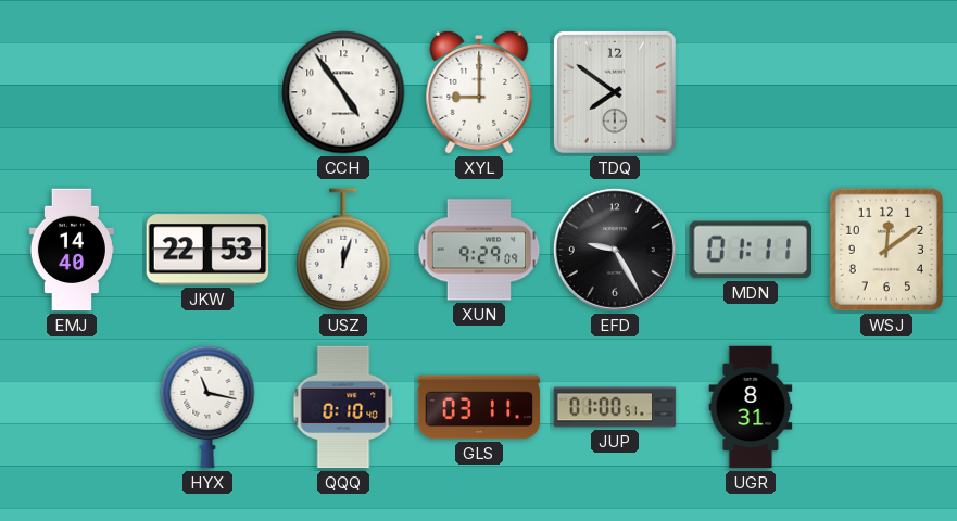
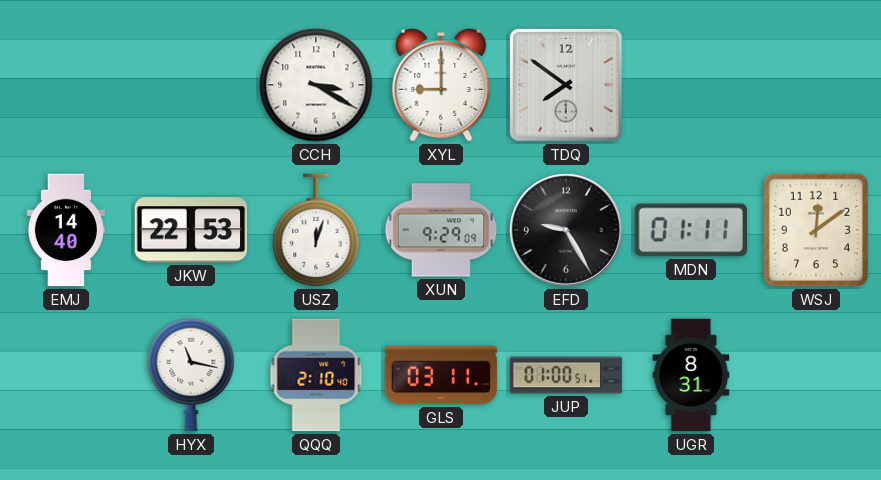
CCH: 4:54 -> 3:20 (316, 85)
QQQ: 0:10 -> 2:10 (316, 375)
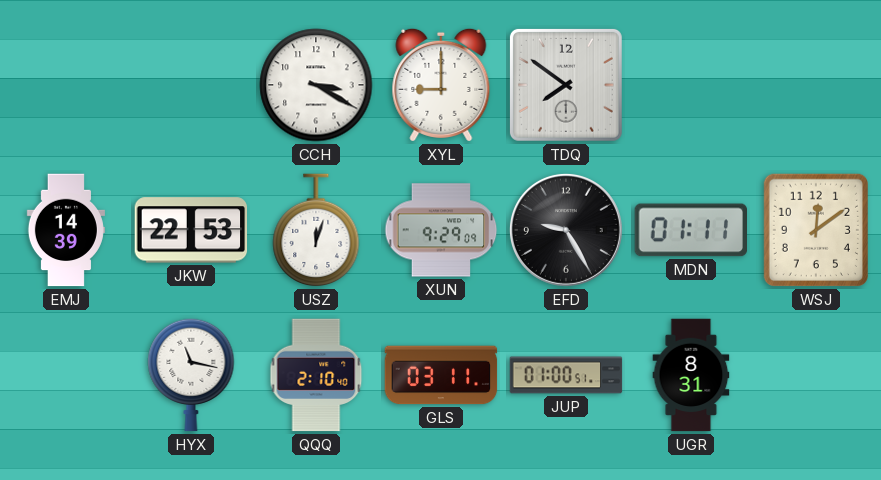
EMJ: 14:40 -> 14:39 (66, 230)
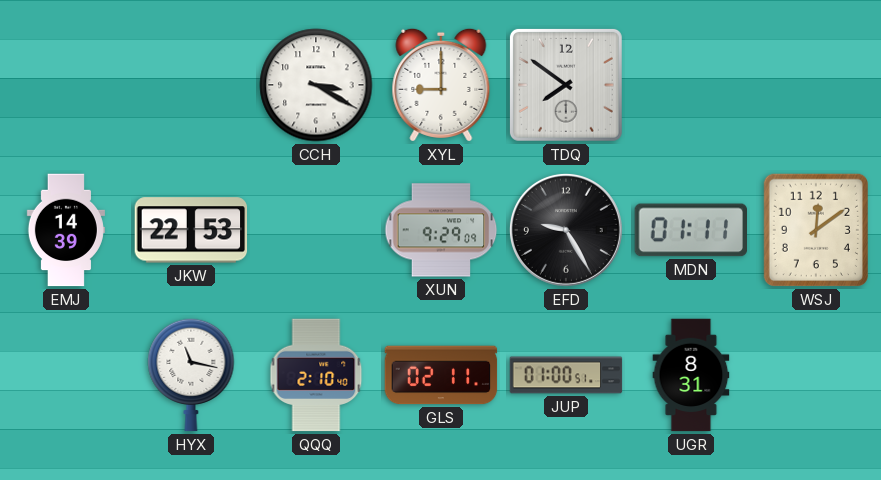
USZ: 12:03 -> none (316, 231)
GLS: 03:11 -> 02:11 (441, 375)
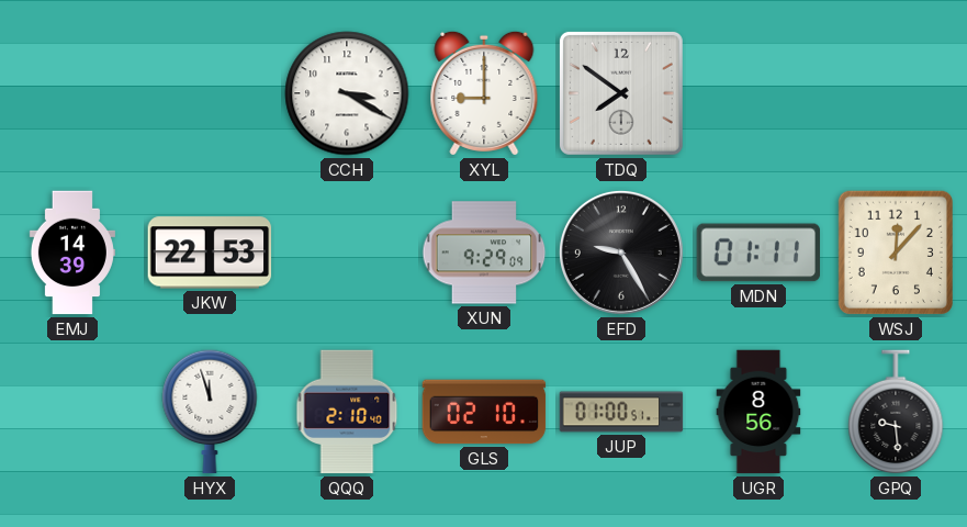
WSJ: 12:09 -> 12:07 (896, 253)
HYX: 11:17 -> 11:57 (210, 412)
GLS: 02:11 -> 02:10 (484, 412)
UGR: 8:31 -> 8:56 (758, 412)
GPQ: none -> 9:29 (896, 413)
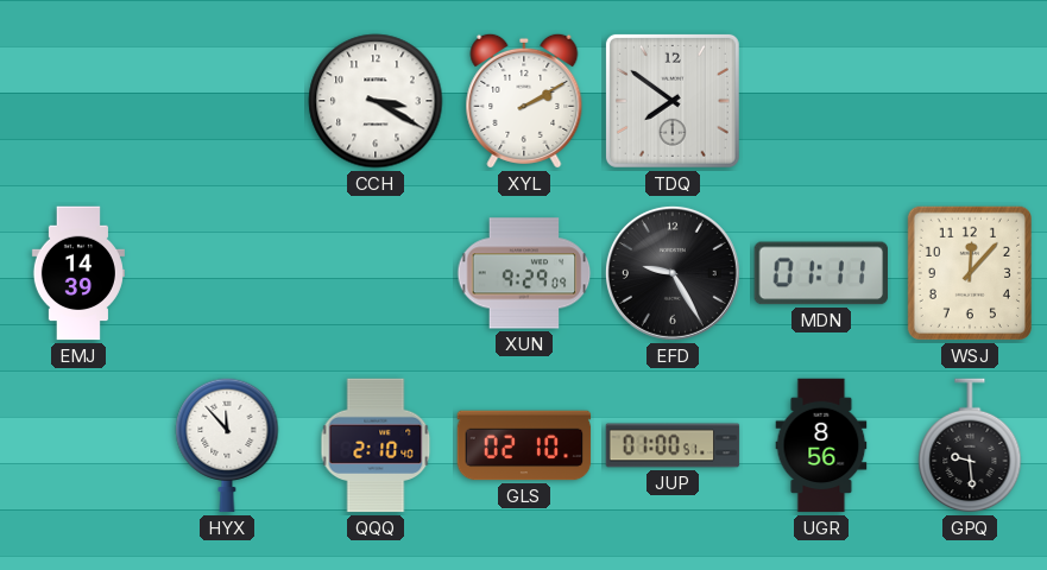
XYL: 9:00 -> 2:10 (524, 101)
JKW: 22:53 -> none (210, 253)
HYX: 11:57 -> 11:53 (227, 445)
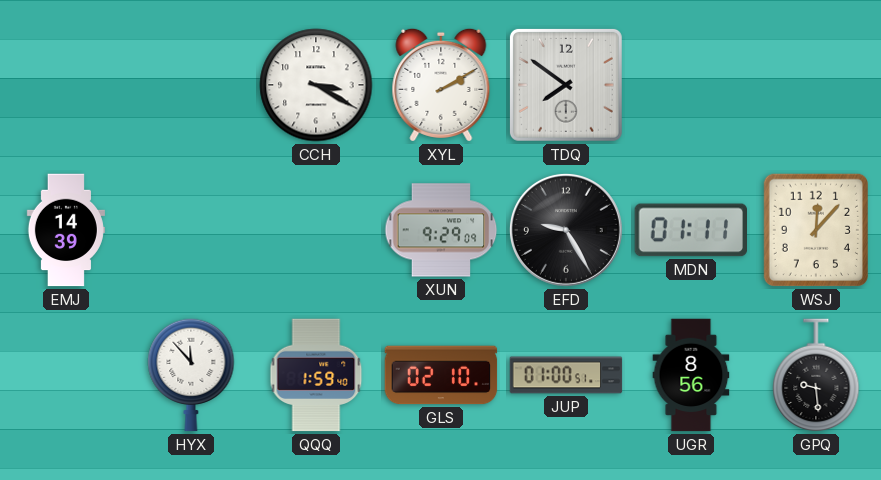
QQQ: 2:10 -> 1:59 (316, 375)
